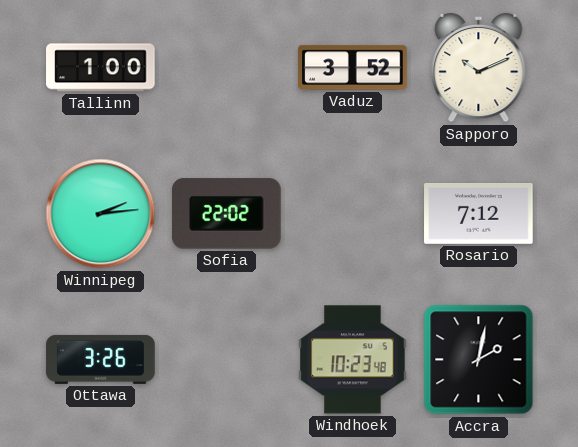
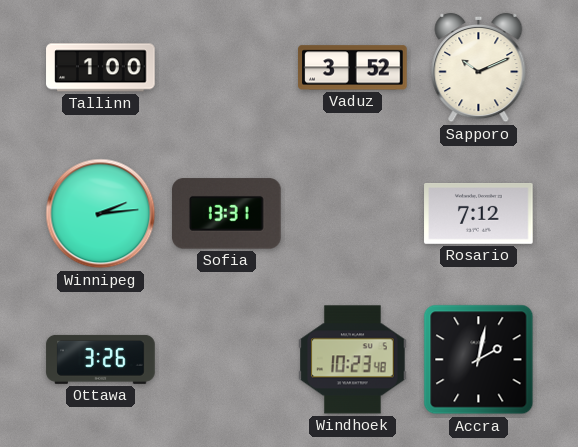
Sofia: 22:02 -> 13:31 (227, 214)
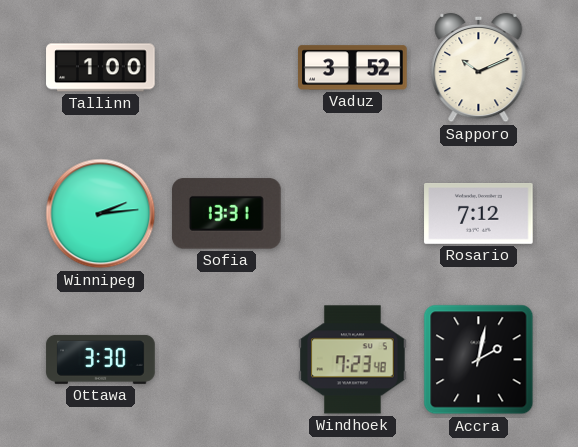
Ottawa: 3:26 -> 3:30 (101, 359)
Windhoek: 10:23 -> 7:23 (353, 360)
